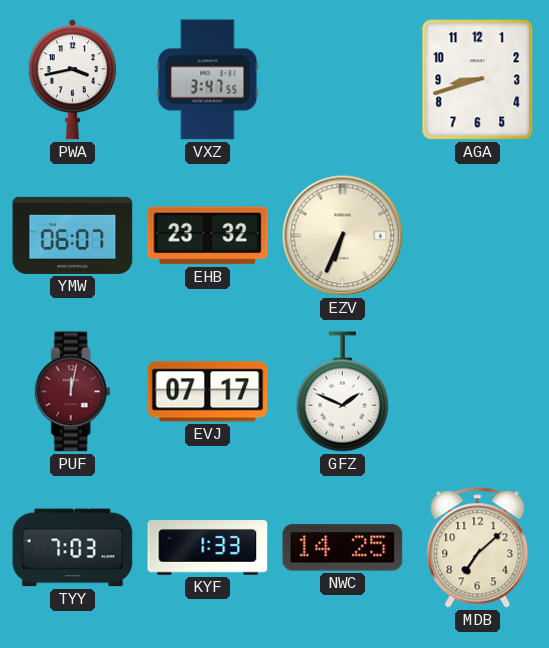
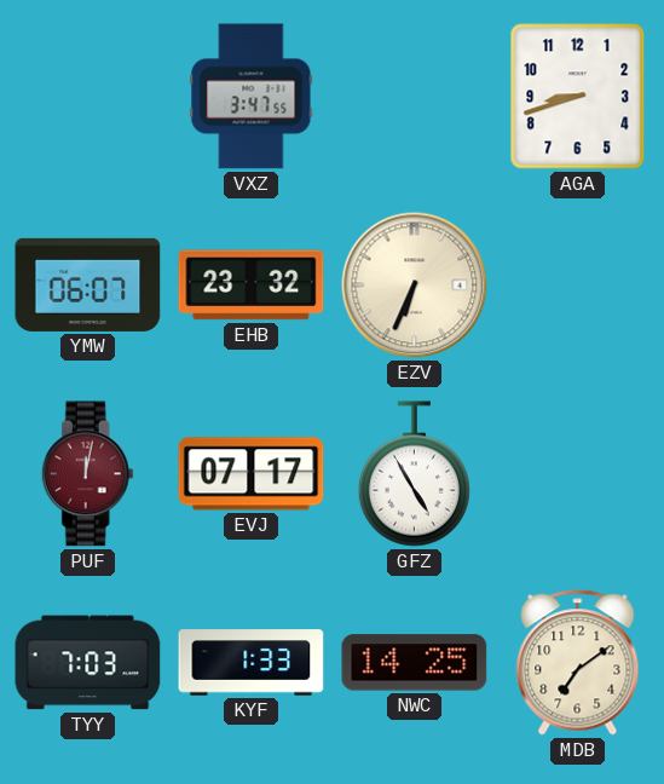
PWA: 3:43 -> none (72, 80)
GFZ: 1:49 -> 4:55 (414, 474)
MDB: 7:08 -> 7:09 (578, 663)
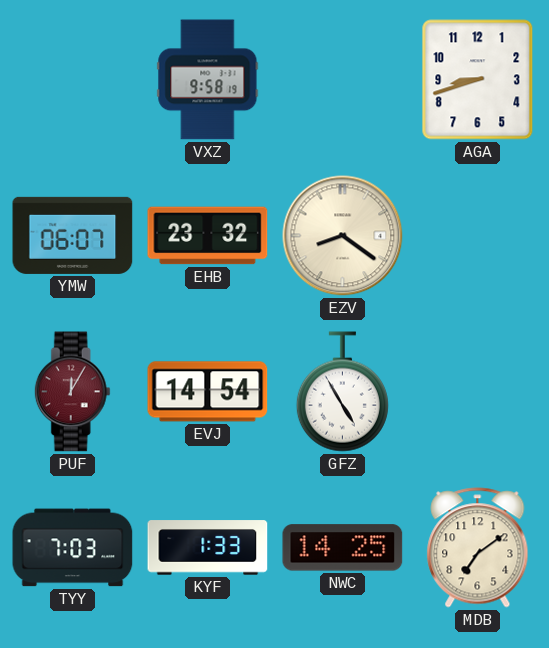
VXZ: 3:47 -> 9:58 (208, 80)
EZV: 6:34 -> 8:21 (343, 236)
PUF: 12:02 -> 12:05 (72, 392)
EVJ: 07:17 -> 14:54 (208, 392)
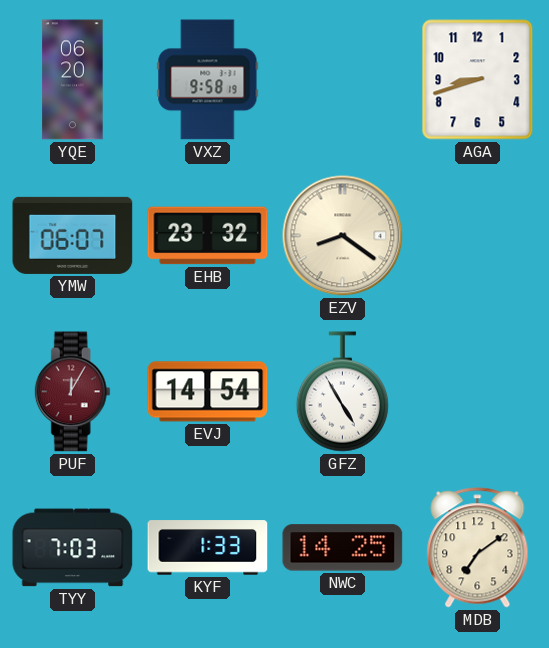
YQE: none -> 06:20 (73, 80)
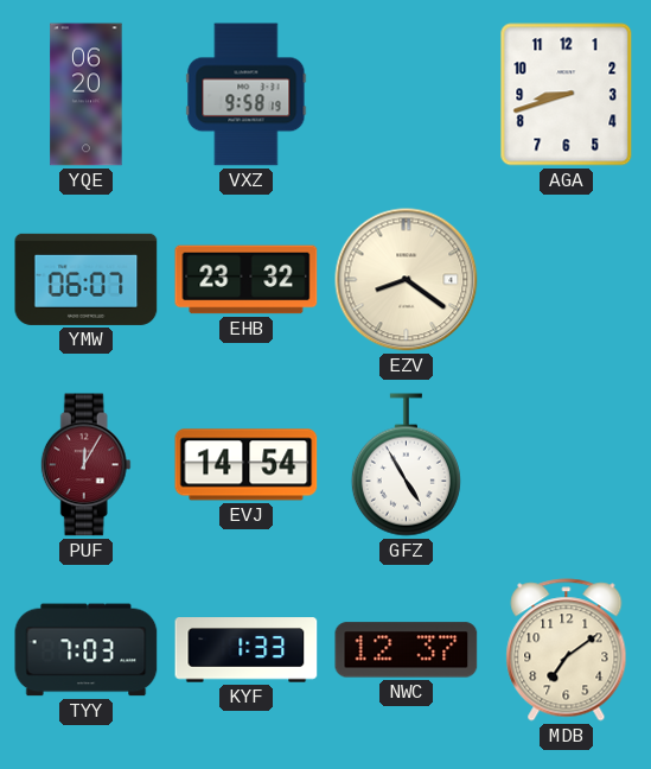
NWC: 14:25 -> 12:37 (407, 650)
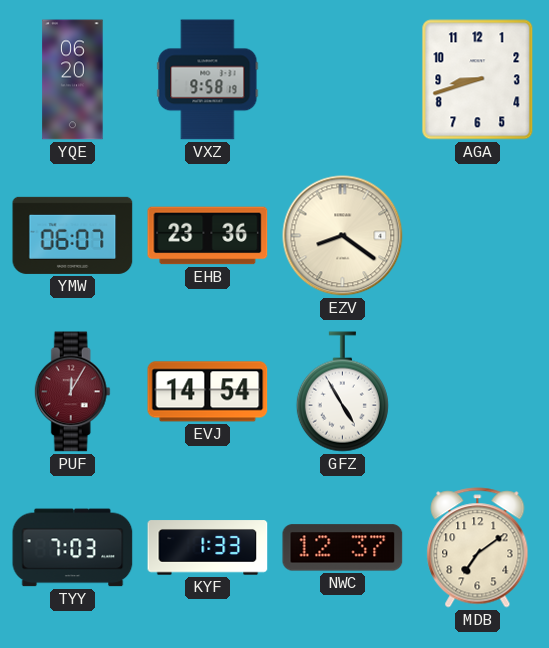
EHB: 23:32 -> 23:36 (208, 236)
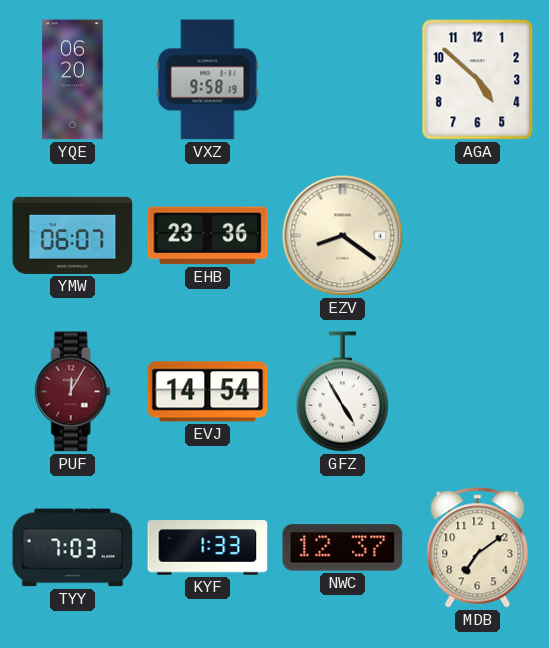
AGA: 8:42 -> 4:52 (478, 80)
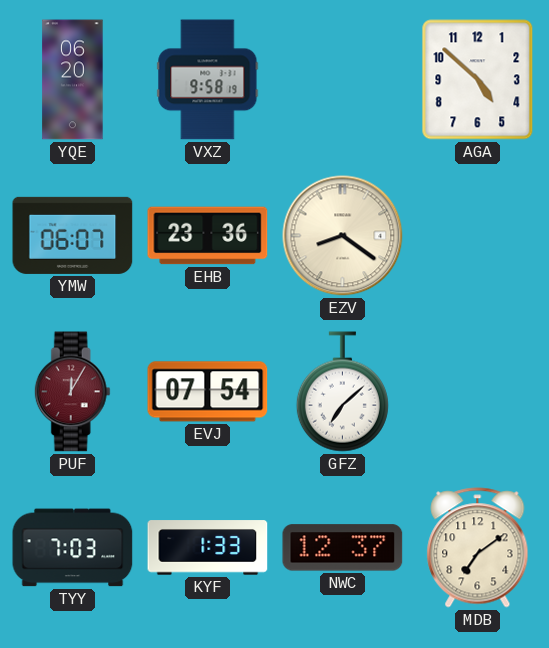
EVJ: 14:54 -> 07:54 (208, 392)
GFZ: 4:55 -> 7:08 (342, 392)
